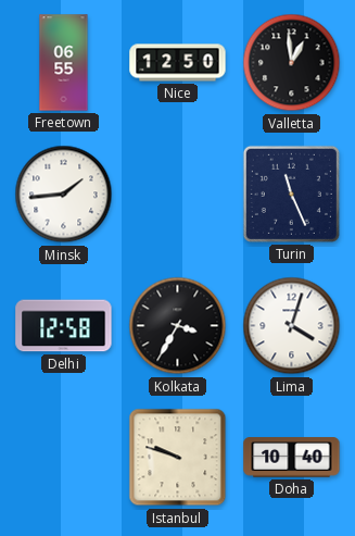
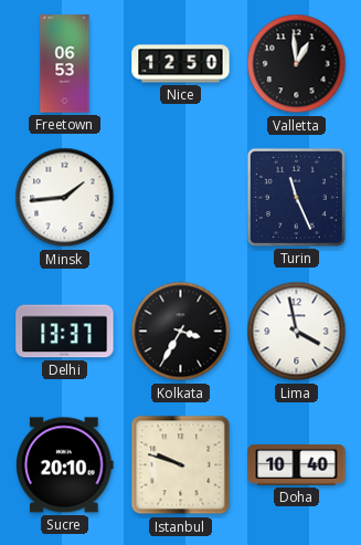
Freetown: 06:55 -> 06:53 (65, 64)
Delhi: 12:58 -> 13:37 (65, 332)
Lima: 4:03 -> 3:58 (297, 332)
Sucre: none -> 20:10 (65, 465)
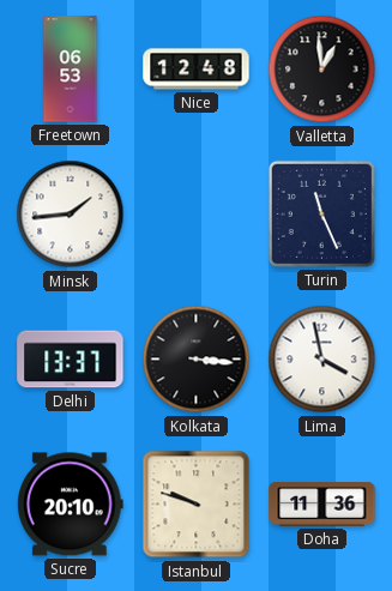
Nice: 12:50 -> 12:48 (197, 70)
Kolkata: 3:35 -> 3:16 (197, 360)
Doha: 10:40 -> 11:36 (322, 505)
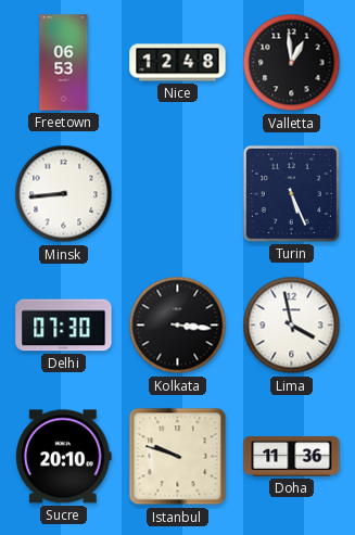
Minsk: 1:44 -> 8:44 (64, 194)
Turin: 11:26 -> 5:26 (291, 193)
Delhi: 13:37 -> 07:30 (64, 326)
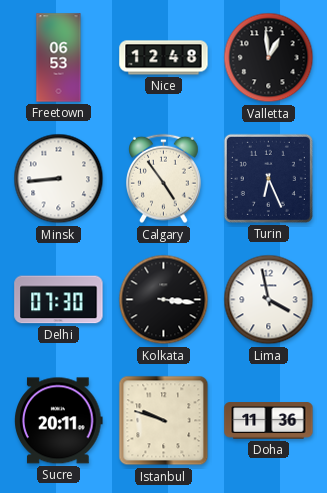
Calgary: none -> 4:54 (164, 179)
Turin: 5:26 -> 6:26 (268, 178)
Sucre: 20:10 -> 20:11 (59, 421)
